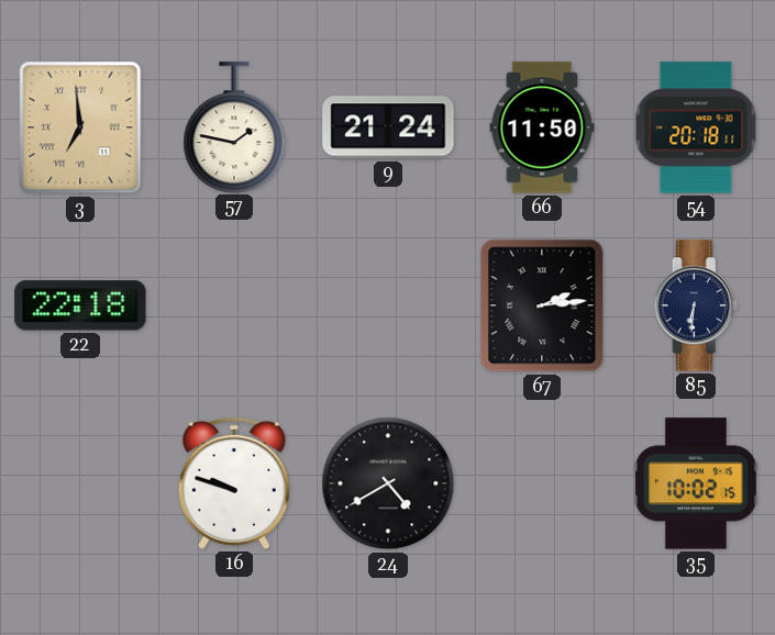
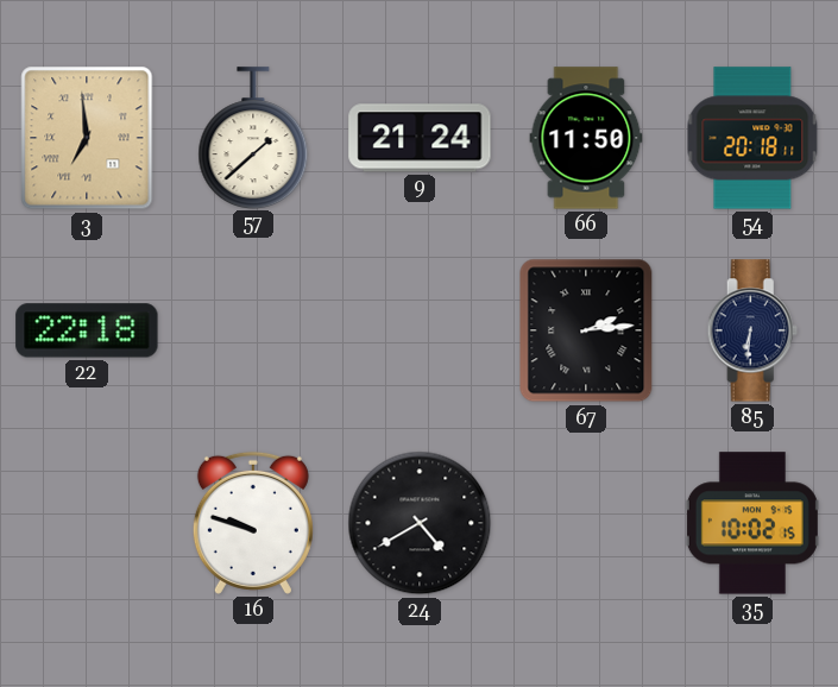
57: 1:47 -> 1:38 (253, 138)
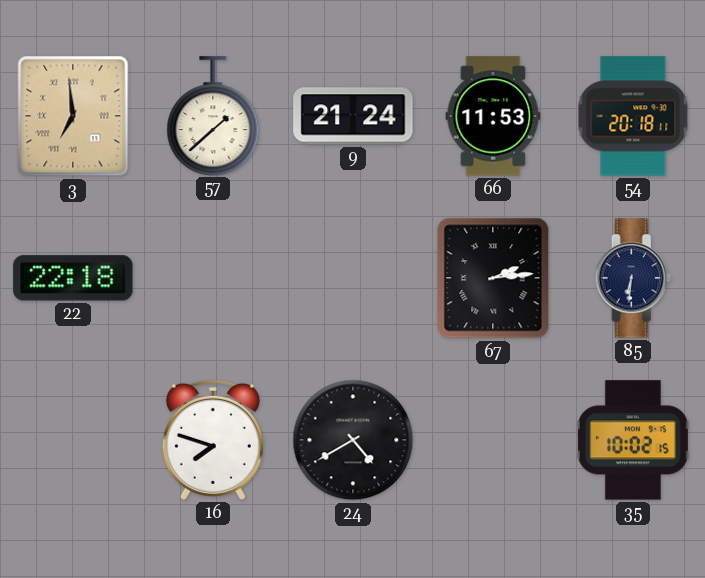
66: 11:50 -> 11:53 (493, 116)
16: 9:48 -> 7:48 (213, 440)
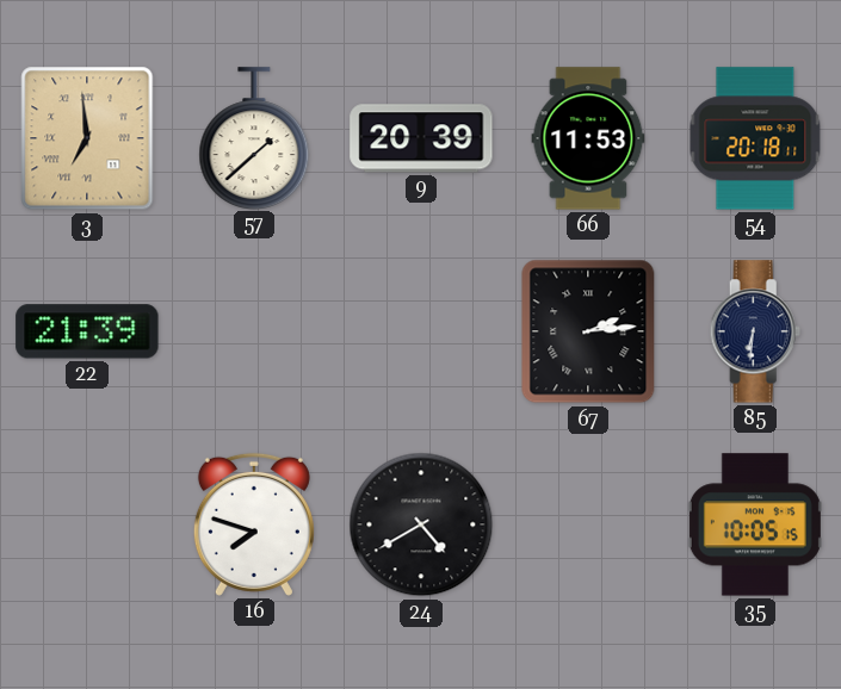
9: 21:24 -> 20:39 (421, 138)
22: 22:18 -> 21:39 (87, 331)
35: 10:02 -> 10:05 (755, 524)
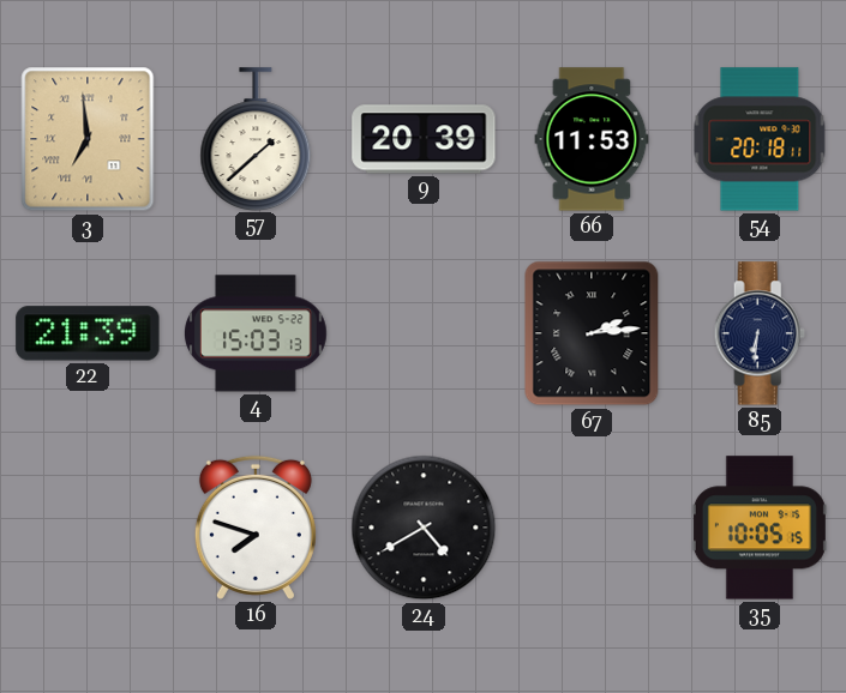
4: none -> 15:03 (257, 333)
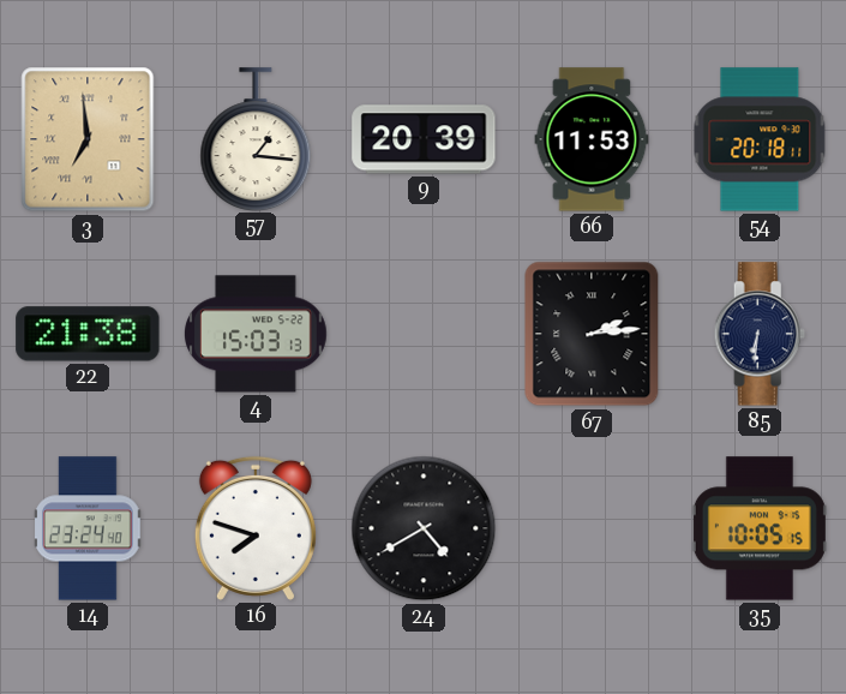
57: 1:38 -> 1:16 (256, 139)
22: 21:39 -> 21:38 (88, 334)
14: none -> 23:24 (88, 528)
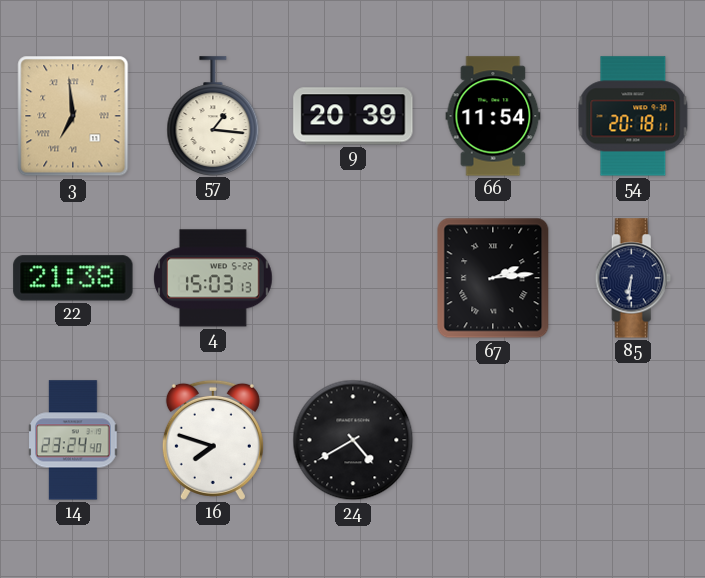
66: 11:53 -> 11:54 (493, 116)
35: 10:05 -> none (760, 528)
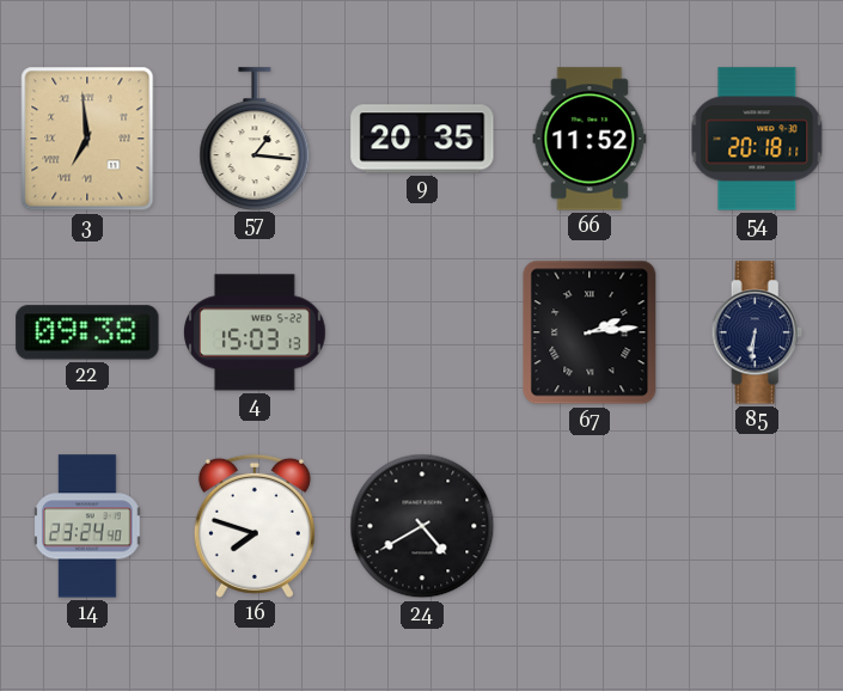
9: 20:39 -> 20:35 (422, 139)
66: 11:54 -> 11:52 (590, 139)
22: 21:38 -> 09:38 (87, 332)
